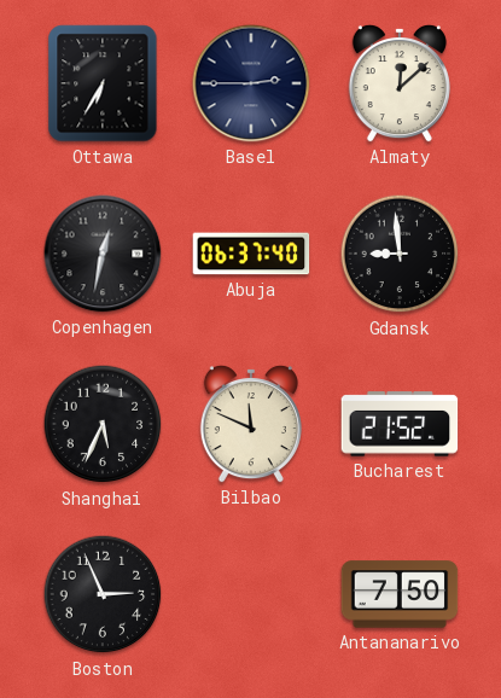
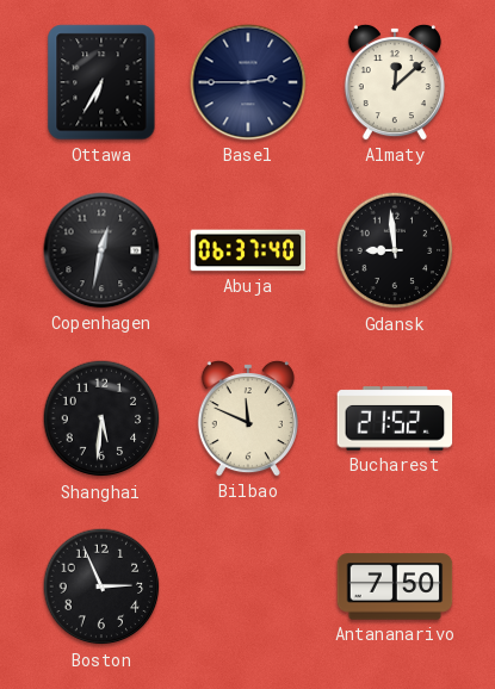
Shanghai: 5:34 -> 5:31 (101, 418)
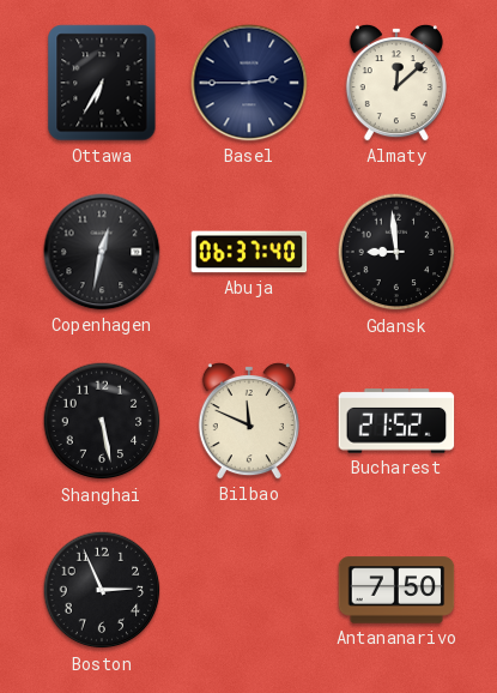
Shanghai: 5:31 -> 5:28 (102, 421)
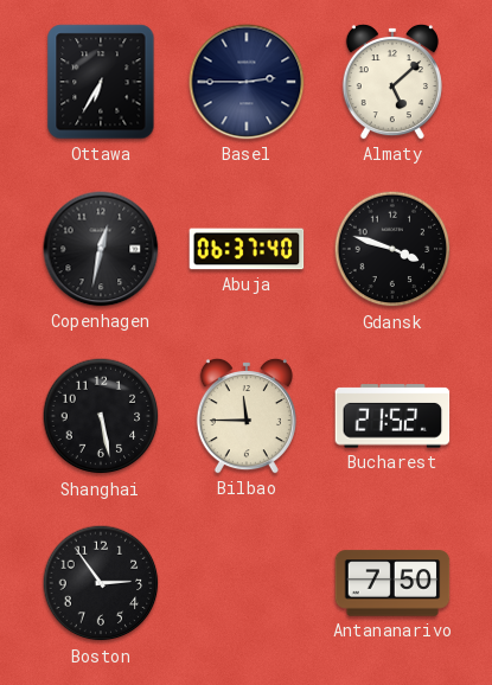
Almaty: 12:08 -> 5:08 (392, 82)
Gdansk: 8:59 -> 3:48 (392, 249)
Bilbao: 11:49 -> 11:45 (247, 416)
Boston: 2:56 -> 2:54 (101, 583)
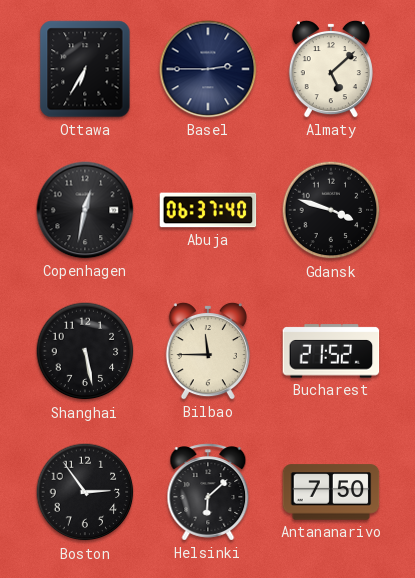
Helsinki: none -> 6:08 (208, 492)
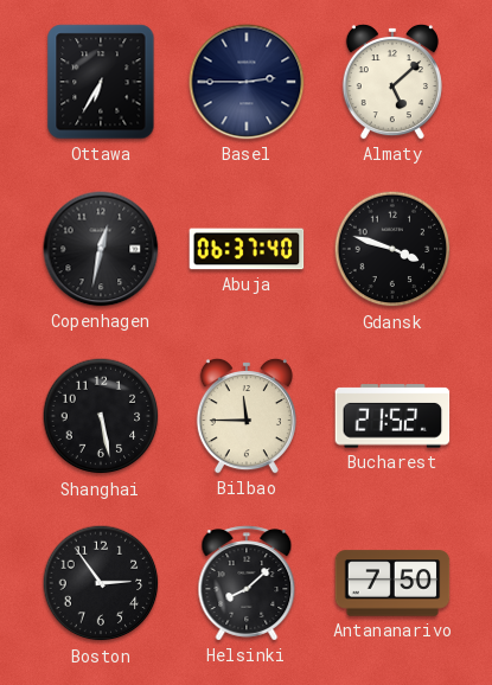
Helsinki: 6:08 -> 8:08 (247, 583)
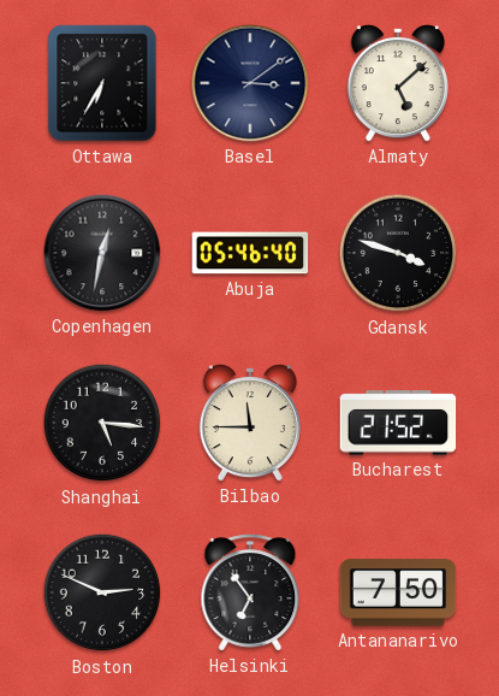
Basel: 2:45 -> 3:09 (250, 83)
Abuja: 06:37 -> 05:46 (250, 253)
Shanghai: 5:28 -> 5:16 (102, 423)
Boston: 2:54 -> 2:49 (102, 592)
Helsinki: 8:08 -> 6:54 (250, 592)
